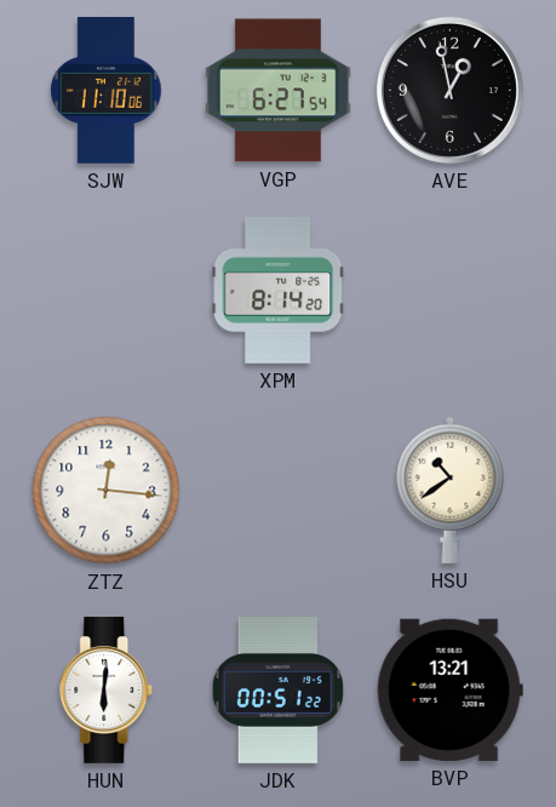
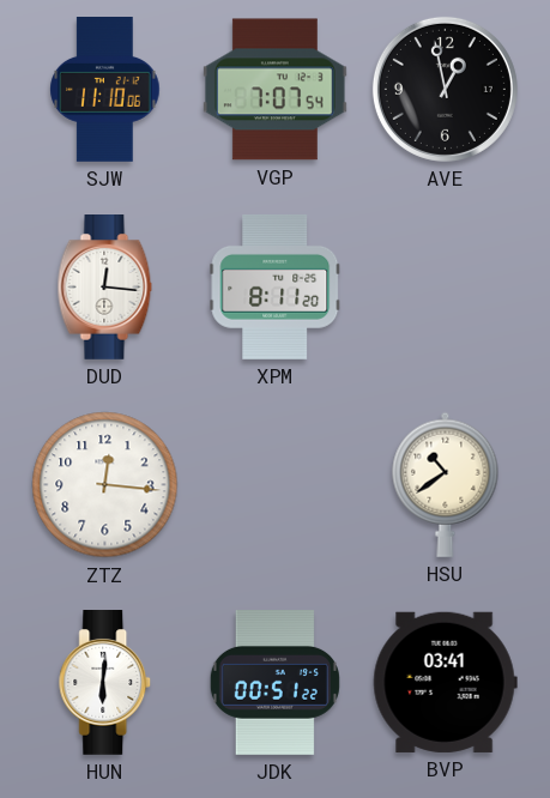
VGP: 6:27 -> 7:07 (274, 90)
DUD: none -> 12:16 (105, 288)
XPM: 8:14 -> 8:11 (276, 286)
BVP: 13:21 -> 03:41 (445, 682)
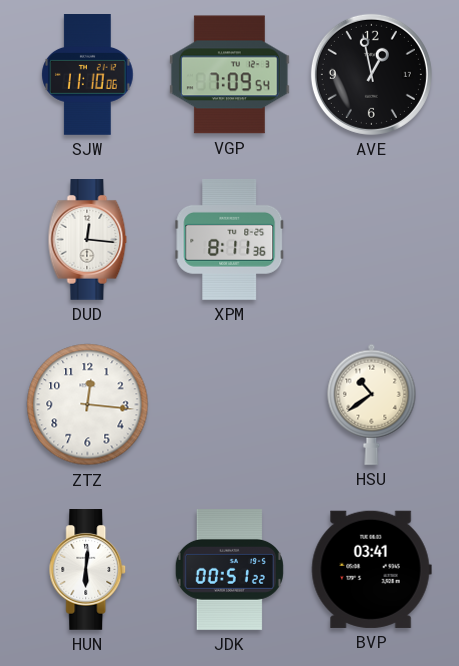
VGP: 7:07 -> 7:09 (229, 75)
XPM: 8:11:20 -> 8:11:36 (230, 239)
